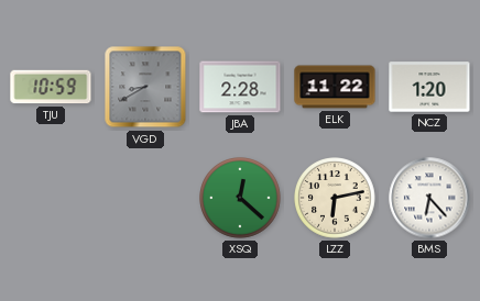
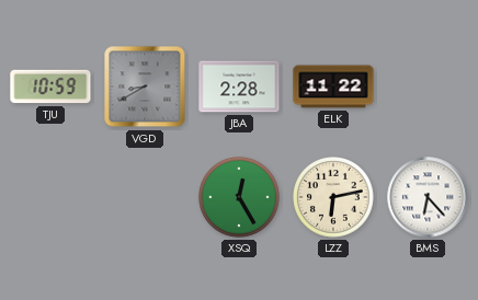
NCZ: 1:20 -> none (429, 87)
XSQ: 12:22 -> 12:25 (239, 197)
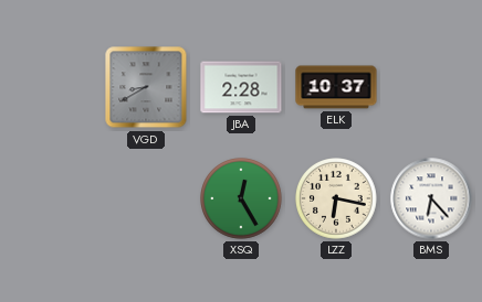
TJU: 10:59 -> none (50, 86)
ELK: 11:22 -> 10:37 (336, 87)
LZZ: 6:13 -> 6:17 (336, 198)
